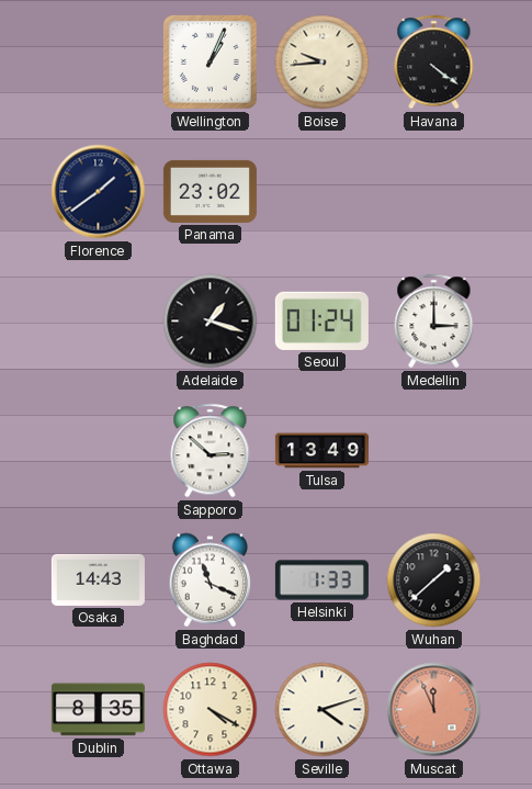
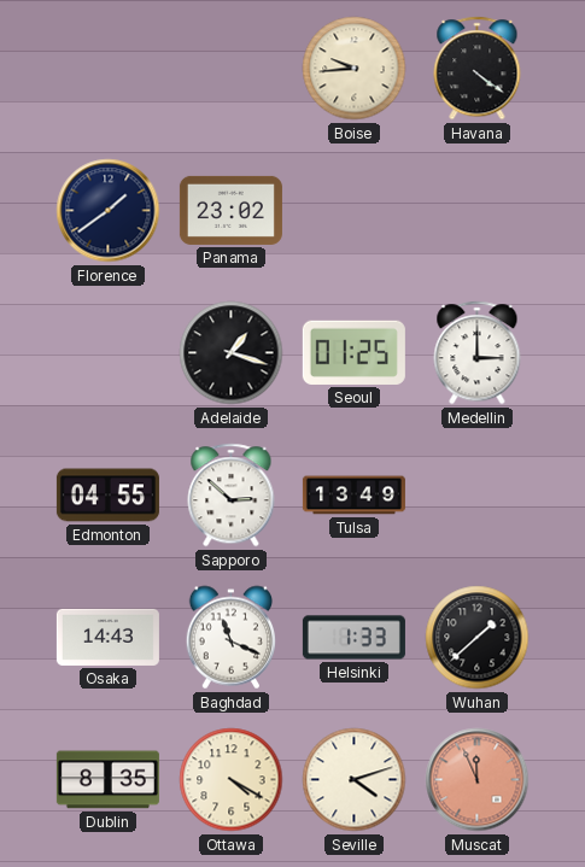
Wellington: 1:04 -> none (210, 61)
Seoul: 01:24 -> 01:25 (353, 352)
Edmonton: none -> 04:55 (107, 496)
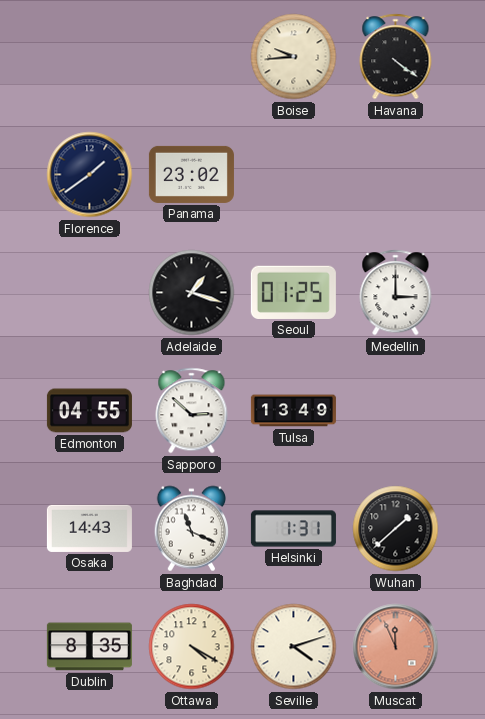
Helsinki: 1:33 -> 1:31 (293, 529)
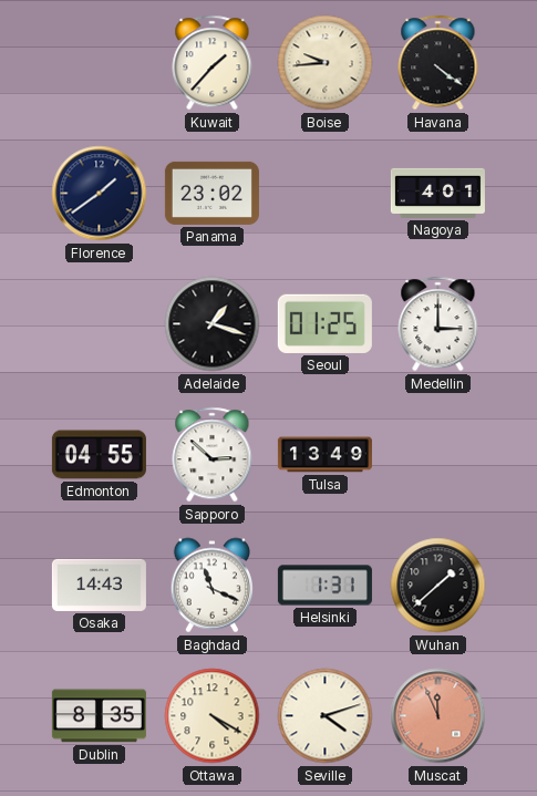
Kuwait: none -> 1:37 (213, 63)
Nagoya: none -> 4:01 (437, 193)
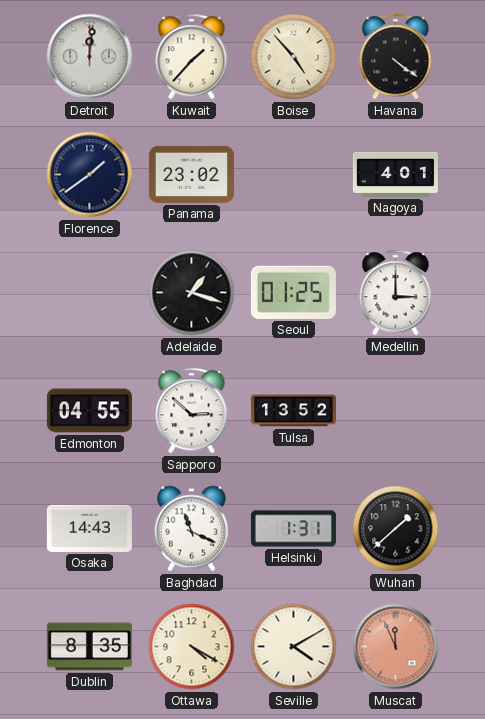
Detroit: none -> 12:01 (90, 57)
Boise: 9:44 -> 4:53 (294, 57)
Tulsa: 13:49 -> 13:52 (293, 411)
Seville: 4:12 -> 4:10 (294, 647)
